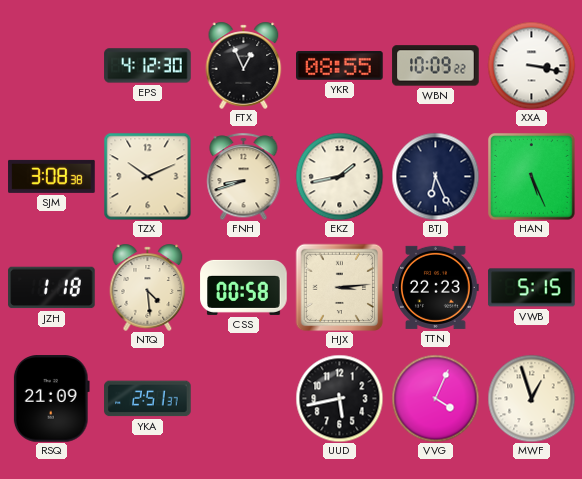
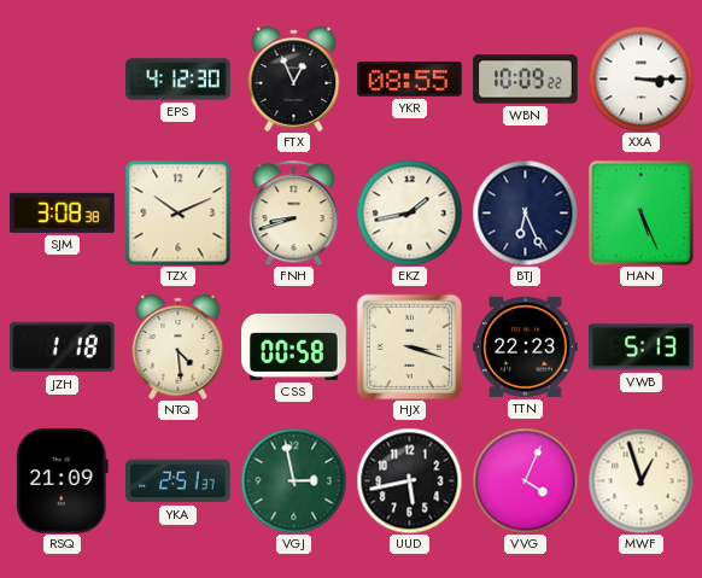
XXA: 3:17 -> 3:15 (640, 78)
HJX: 3:14 -> 3:18 (409, 346)
VWB: 5:15 -> 5:13 (642, 348)
VGJ: none -> 2:58 (293, 480)
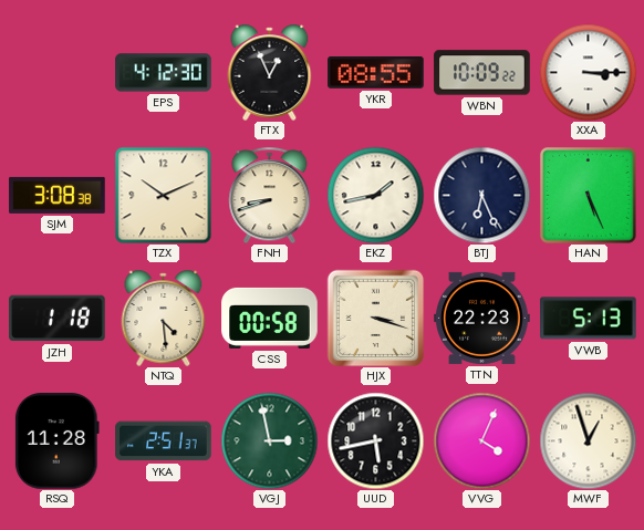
RSQ: 21:09 -> 11:28 (56, 441)
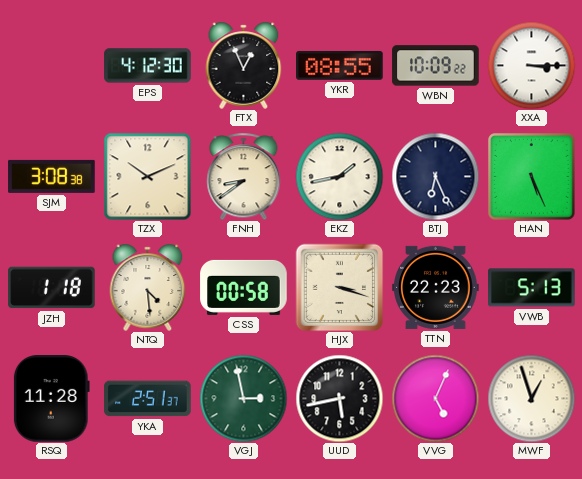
FNH: 8:42 -> 8:39 (244, 176)
VVG: 4:04 -> 5:04 (435, 398)
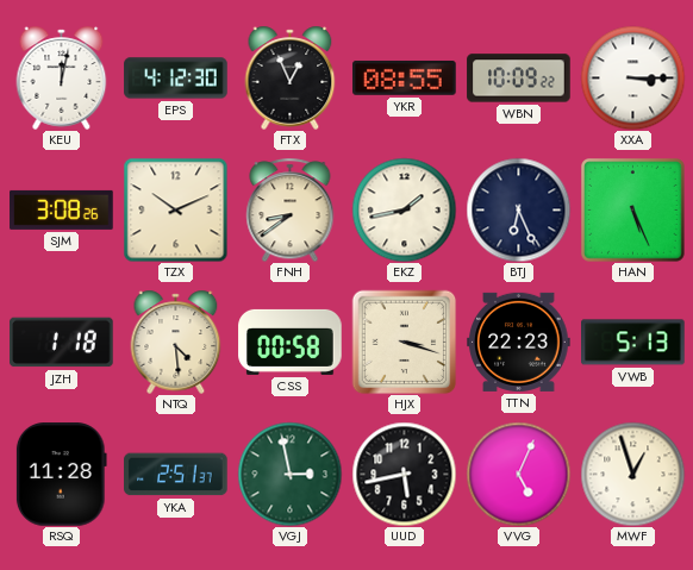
KEU: none -> 12:02 (62, 77)
SJM: 3:08:38 -> 3:08:26 (62, 209)
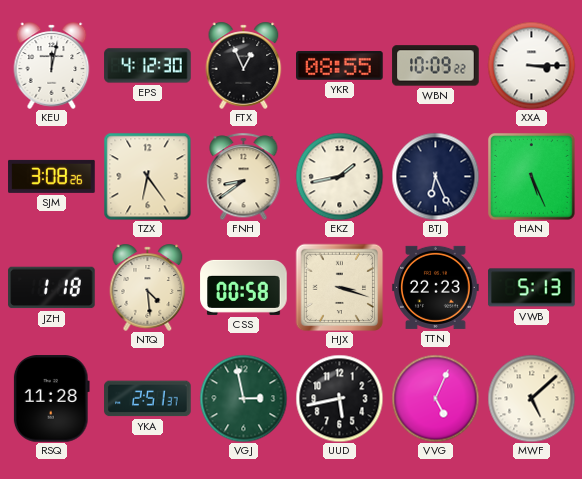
TZX: 10:11 -> 6:24 (147, 176)
MWF: 12:57 -> 5:08 (531, 398)
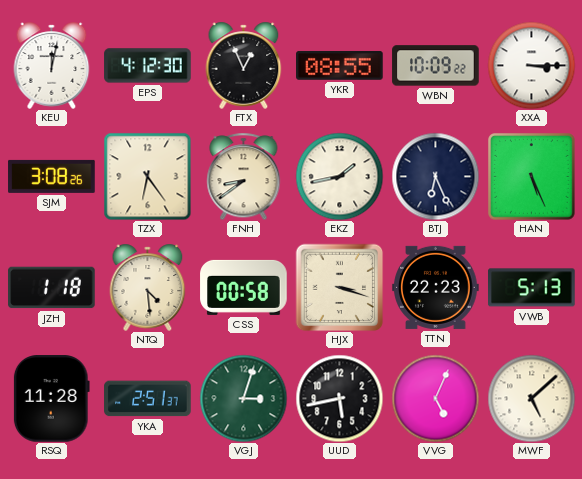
VGJ: 2:58 -> 3:03 (243, 398)
